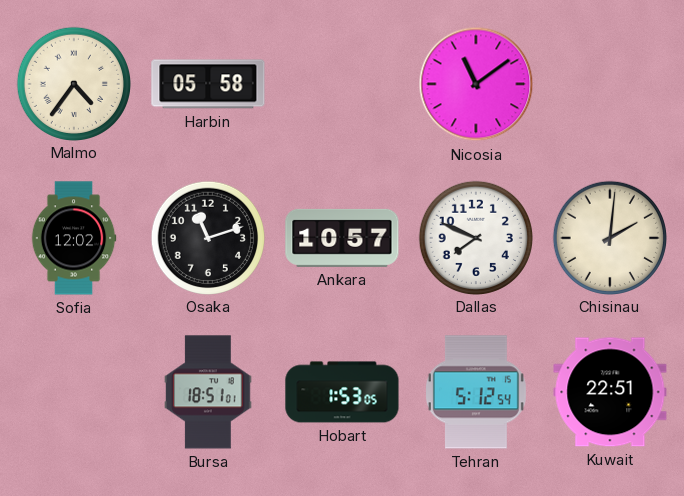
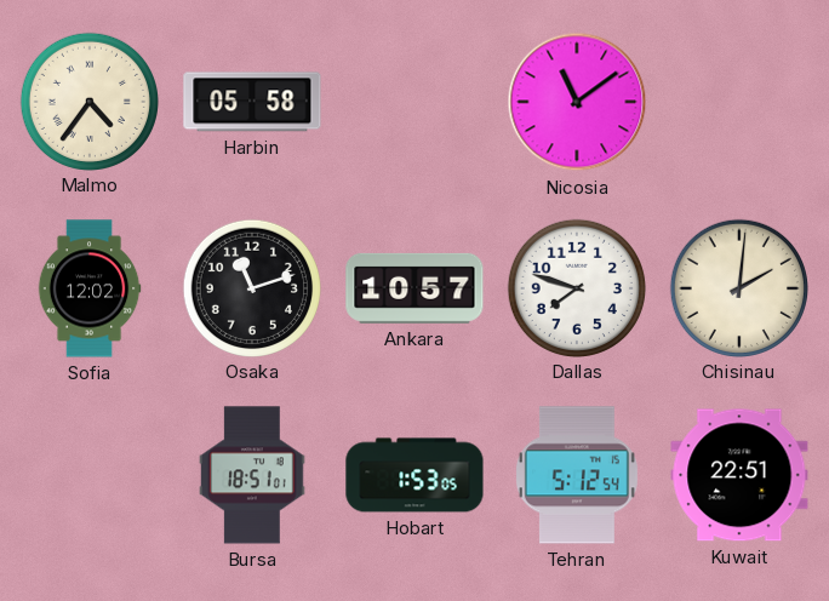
Dallas: 7:49 -> 7:48 (576, 287)
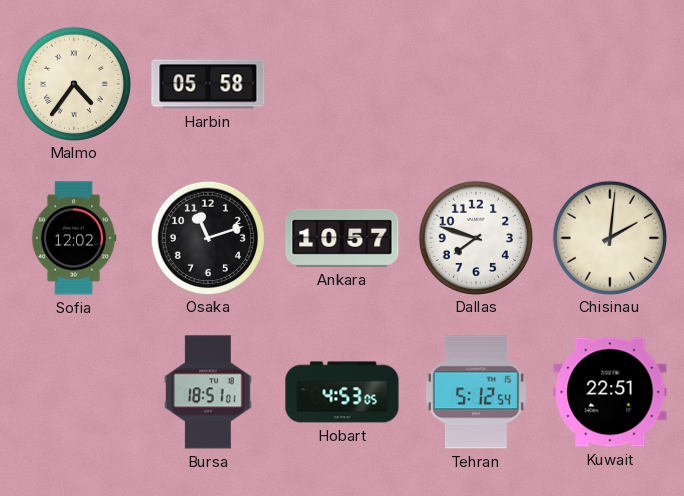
Nicosia: 11:09 -> none (577, 102)
Hobart: 1:53 -> 4:53 (342, 392)
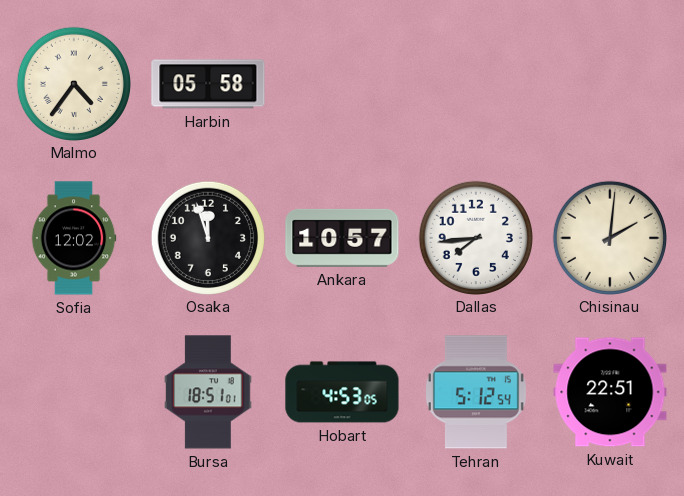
Osaka: 11:12 -> 11:57 (207, 237)
Dallas: 7:48 -> 7:44 (475, 237)
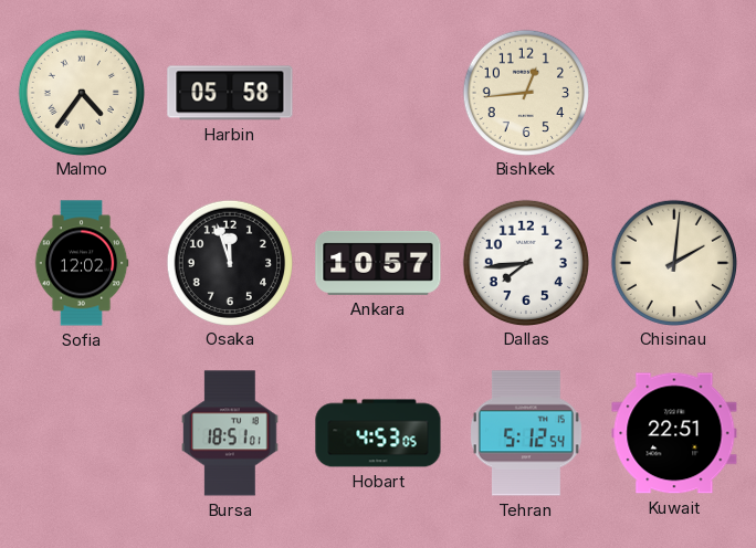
Bishkek: none -> 12:44 (525, 92)
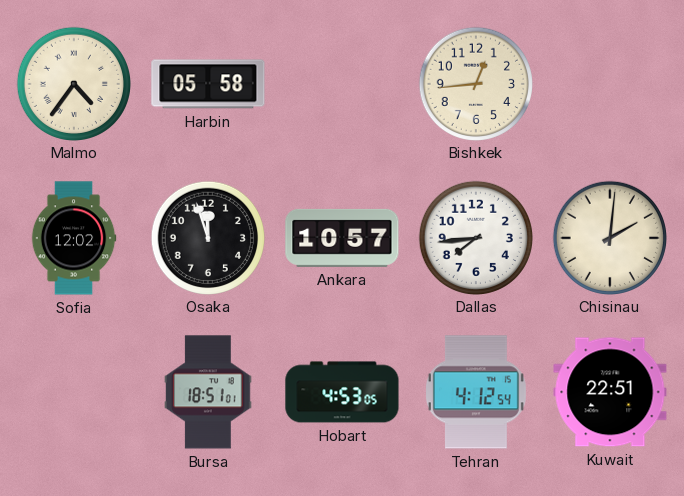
Tehran: 5:12 -> 4:12 (476, 392)
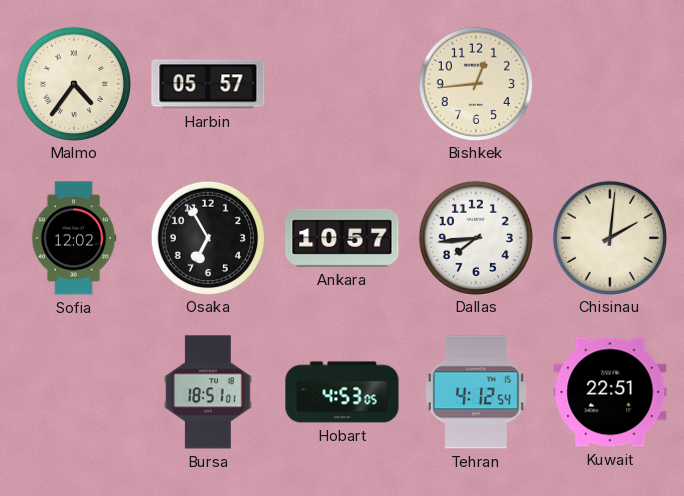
Harbin: 05:58 -> 05:57 (208, 84)
Osaka: 11:57 -> 6:55 (207, 237)
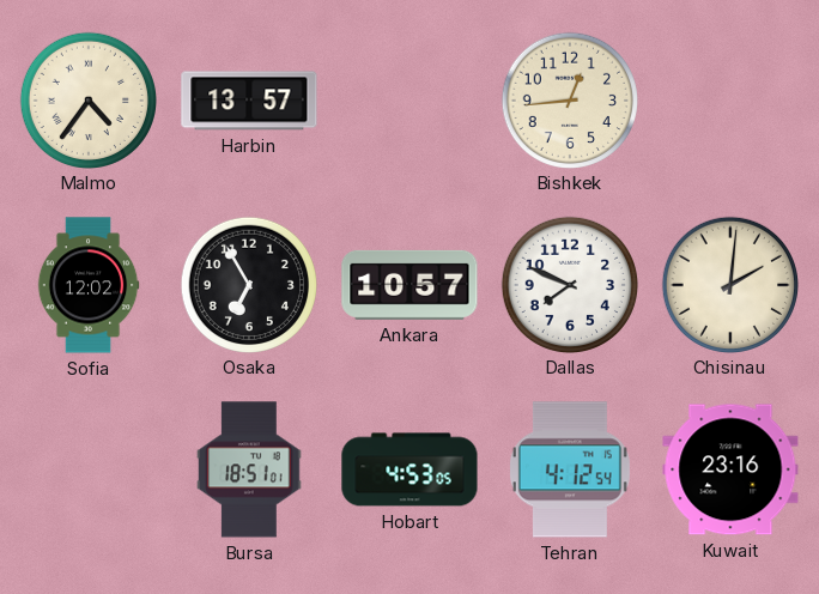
Harbin: 05:57 -> 13:57 (249, 101)
Dallas: 7:44 -> 7:49 (569, 284)
Kuwait: 22:51 -> 23:16 (730, 469)
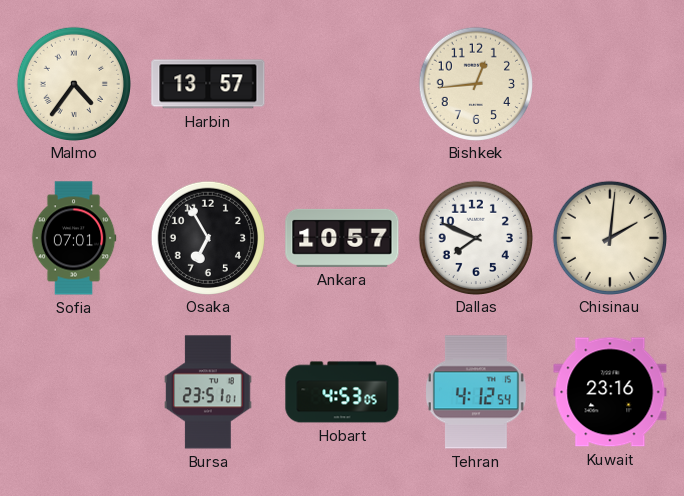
Sofia: 12:02 -> 07:01 (74, 238)
Bursa: 18:51 -> 23:51 (208, 392)
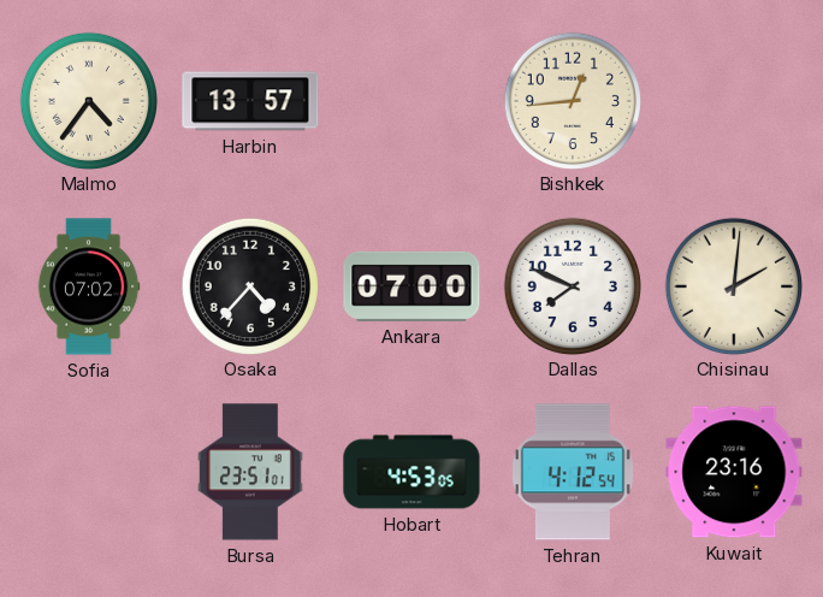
Sofia: 07:01 -> 07:02 (89, 286)
Osaka: 6:55 -> 4:37 (249, 285)
Ankara: 10:57 -> 07:00 (411, 286)
